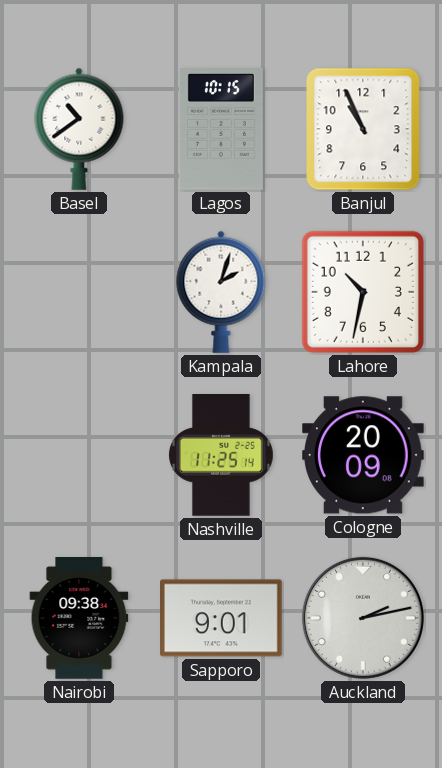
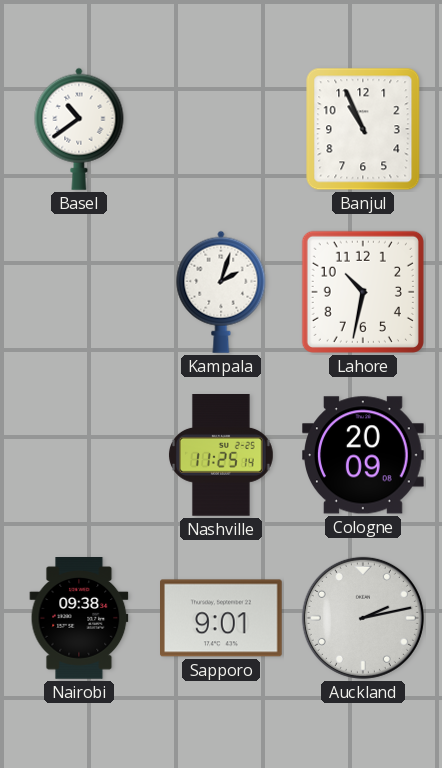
Lagos: 10:15 -> none (221, 130)
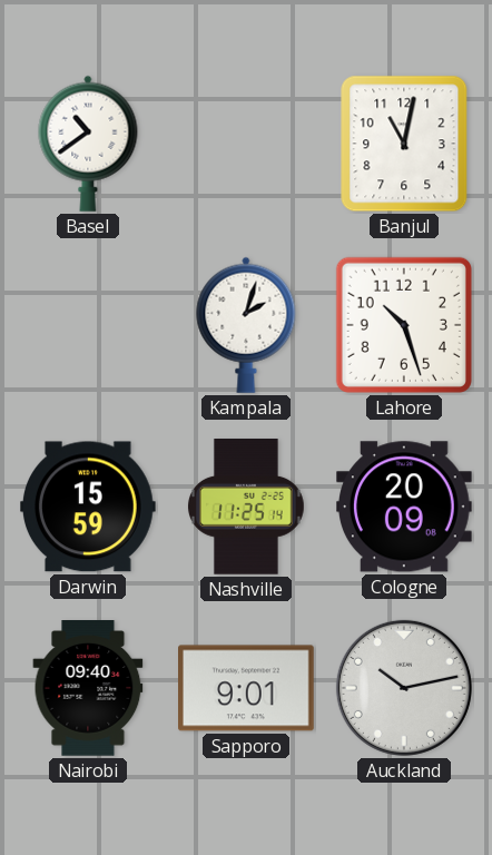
Banjul: 10:56 -> 11:02 (404, 144)
Lahore: 10:32 -> 10:27 (404, 325)
Darwin: none -> 15:59 (89, 507)
Nairobi: 09:38 -> 09:40 (88, 689)
Auckland: 2:13 -> 10:13 (404, 688)
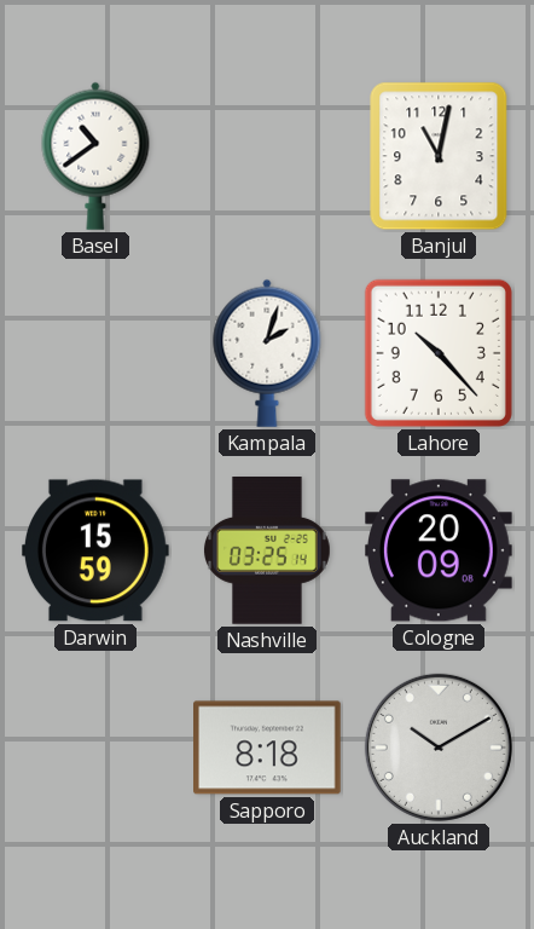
Lahore: 10:27 -> 10:23 (439, 353)
Nashville: 11:25 -> 03:25 (267, 552)
Nairobi: 09:40 -> none (88, 689)
Sapporo: 9:01 -> 8:18 (268, 748)
Auckland: 10:13 -> 10:10 (439, 748)
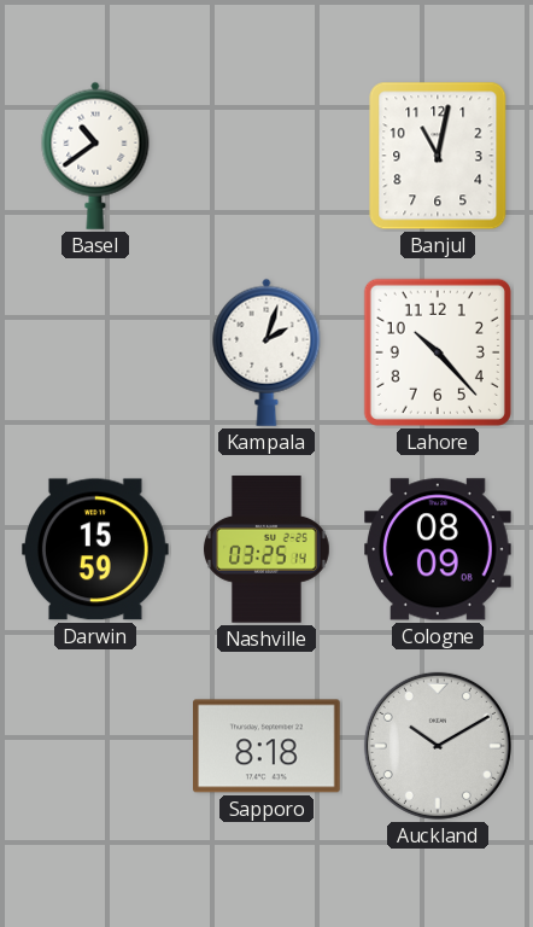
Cologne: 20:09 -> 08:09 (439, 549)
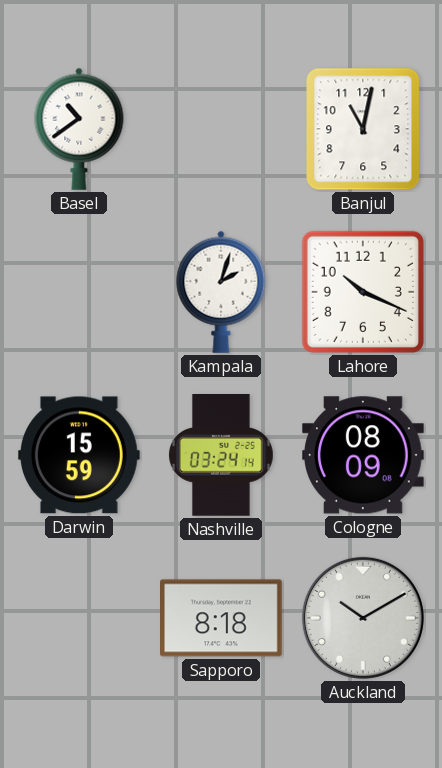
Lahore: 10:23 -> 10:19 (363, 292)
Nashville: 03:25 -> 03:24 (221, 456)
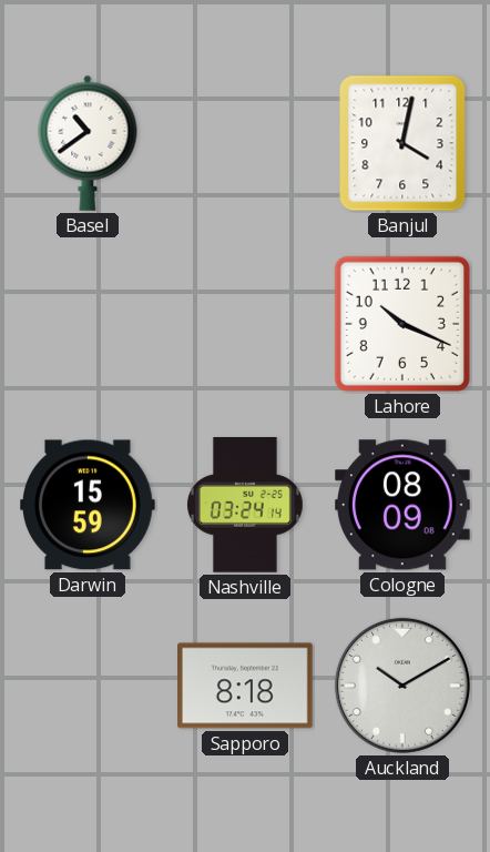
Banjul: 11:02 -> 4:02 (402, 143)
Kampala: 2:03 -> none (221, 292)
